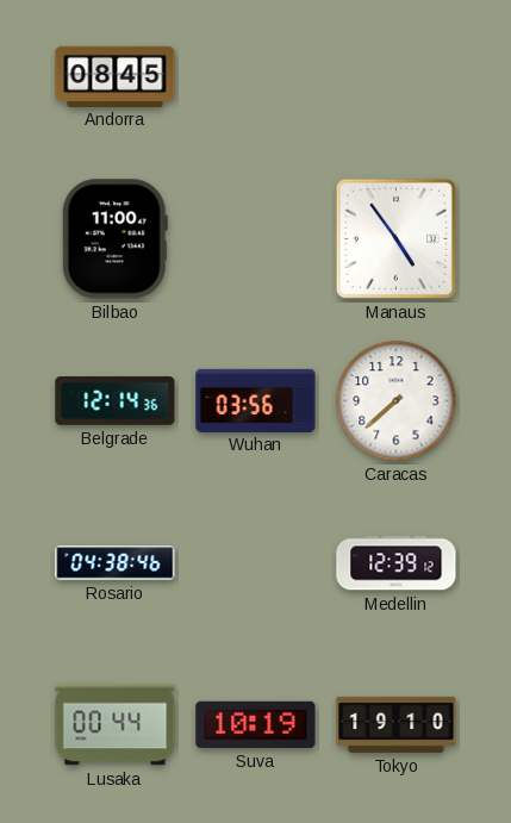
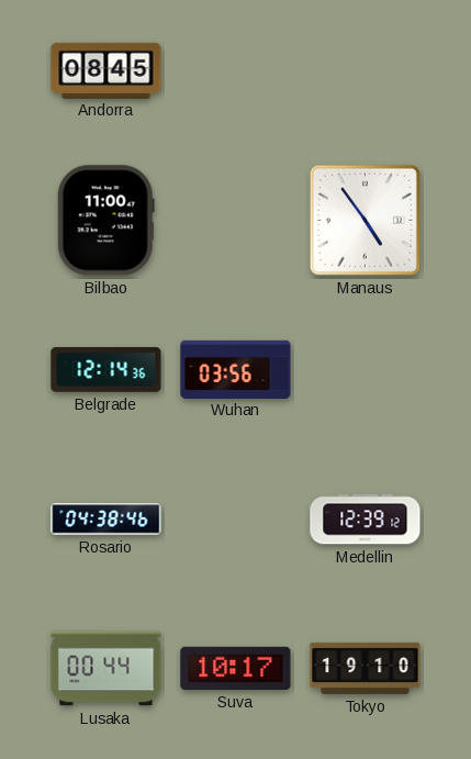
Caracas: 7:38 -> none (397, 401)
Suva: 10:19 -> 10:17 (236, 668)
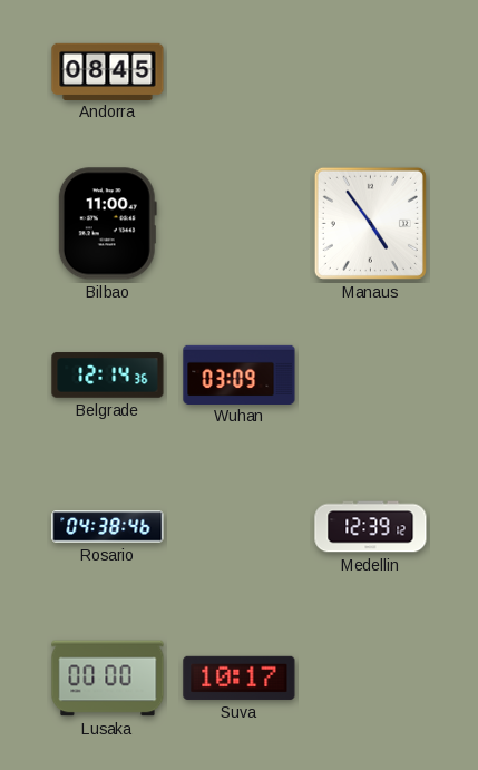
Wuhan: 03:56 -> 03:09 (240, 374)
Lusaka: 00:44 -> 00:00 (108, 679)
Tokyo: 19:10 -> none (366, 668)
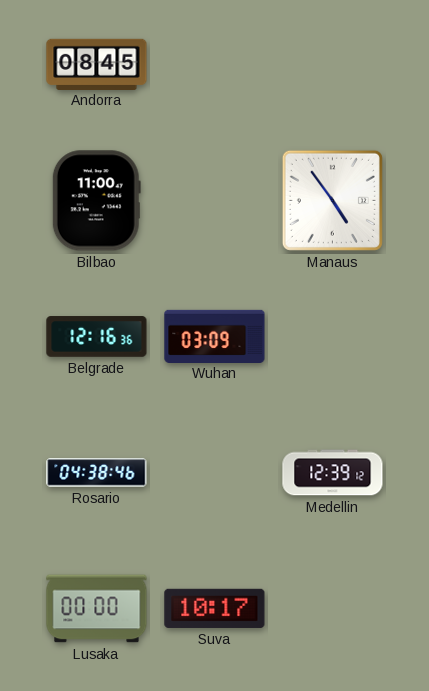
Belgrade: 12:14 -> 12:16 (97, 337)
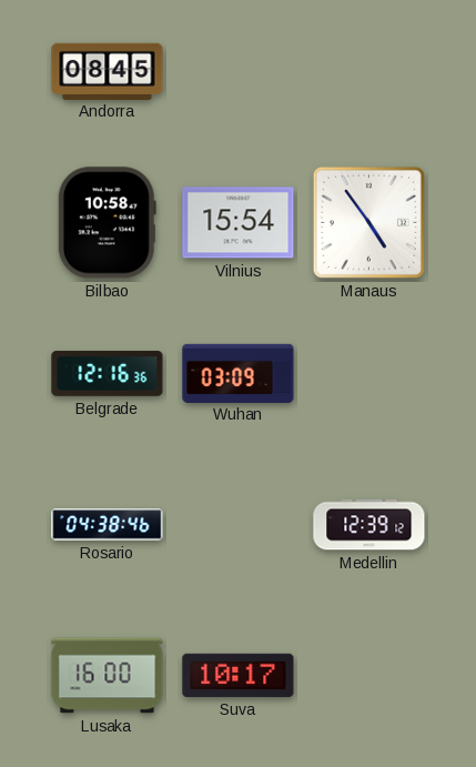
Bilbao: 11:00 -> 10:58 (107, 223)
Vilnius: none -> 15:54 (239, 223)
Lusaka: 00:00 -> 16:00 (108, 676)
